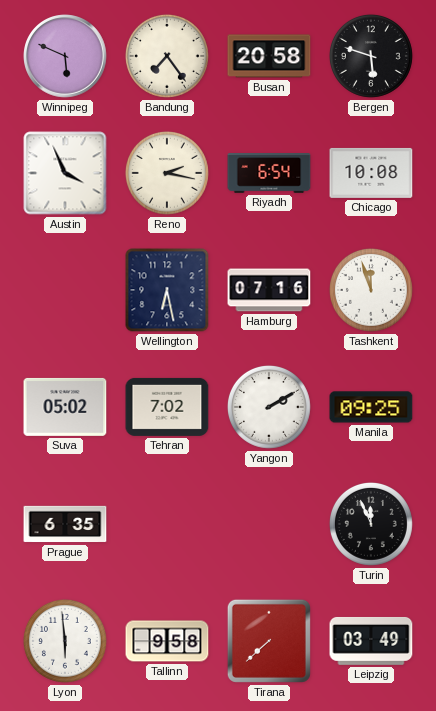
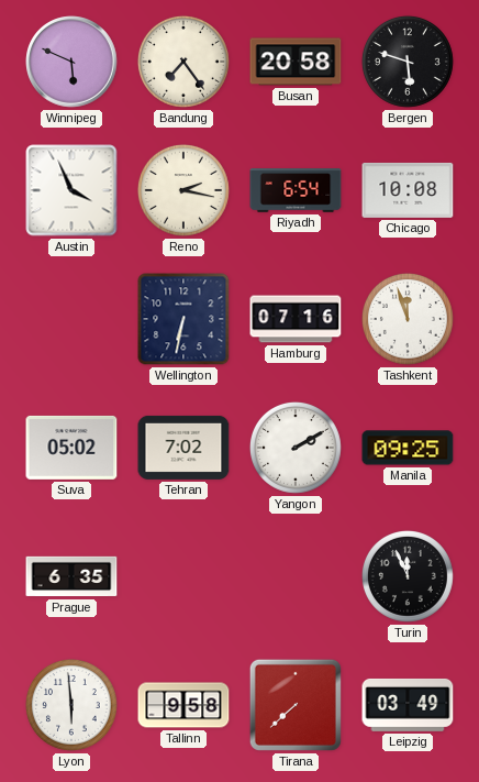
Wellington: 6:28 -> 6:32 (183, 319)
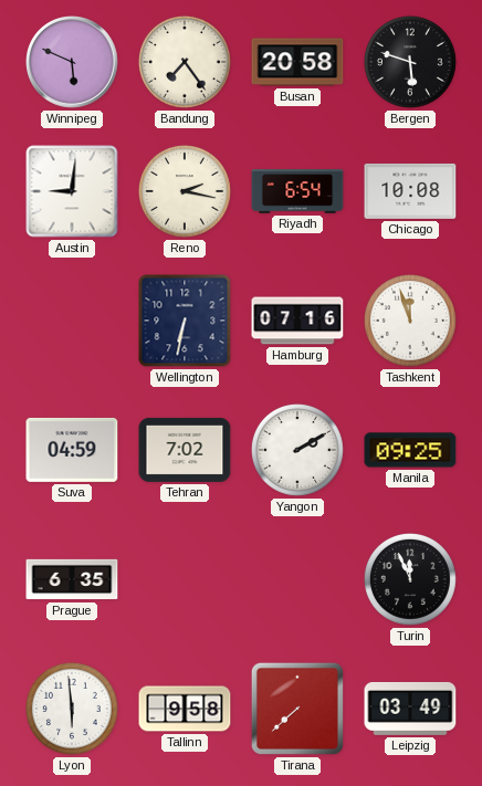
Austin: 3:56 -> 9:01 (72, 191)
Suva: 05:02 -> 04:59 (72, 450)
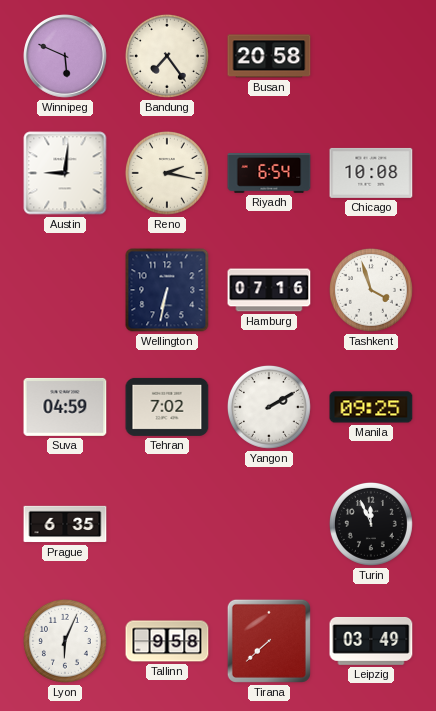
Bergen: 5:48 -> none (410, 62)
Tashkent: 11:57 -> 3:57 (371, 290)
Lyon: 5:59 -> 6:04 (65, 641)
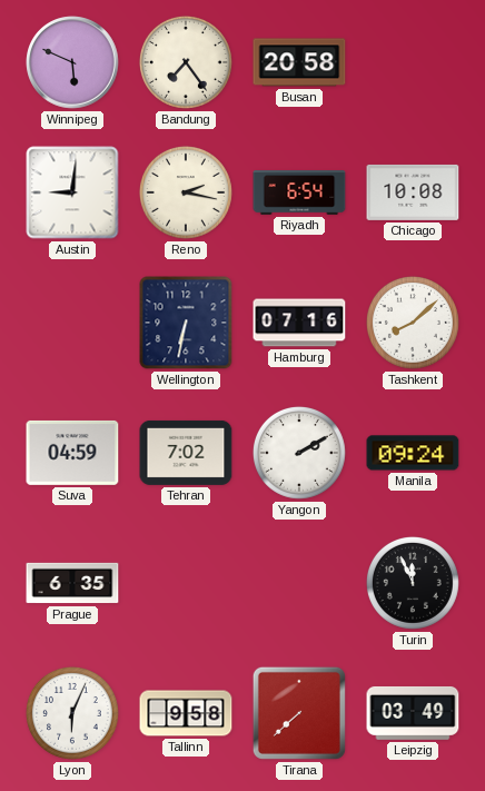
Tashkent: 3:57 -> 8:08 (413, 323)
Manila: 09:25 -> 09:24 (413, 453)
